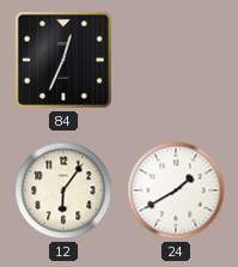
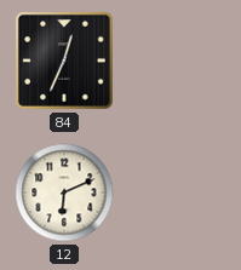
12: 6:06 -> 6:11 (64, 193)
24: 1:40 -> none (176, 190)
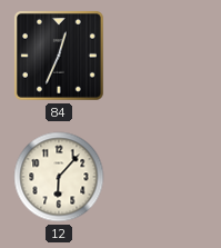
12: 6:11 -> 6:07 (59, 177)
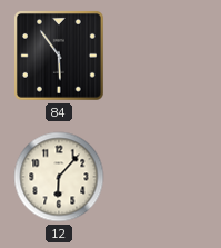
84: 12:34 -> 5:54 (59, 56)
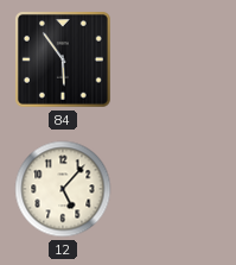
12: 6:07 -> 5:07 (63, 189)
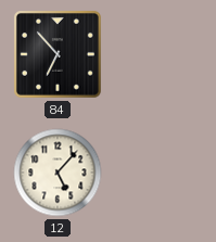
84: 5:54 -> 6:53 (58, 54)
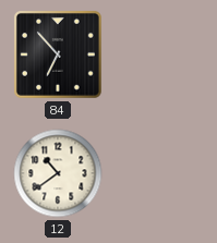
12: 5:07 -> 10:39 (58, 173)
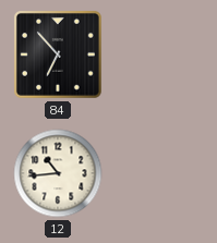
12: 10:39 -> 10:44 (58, 173)
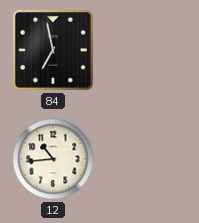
84: 6:53 -> 6:58 (53, 50)
